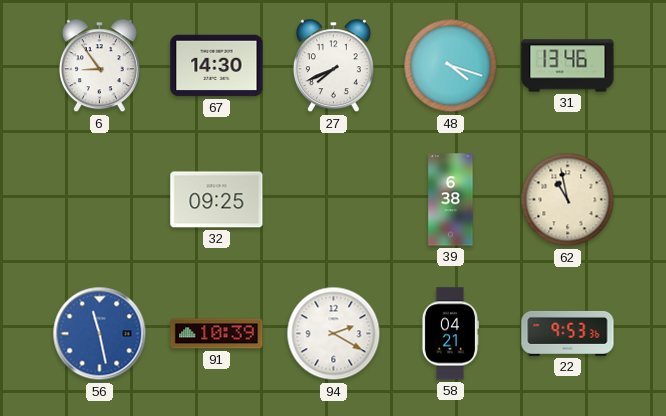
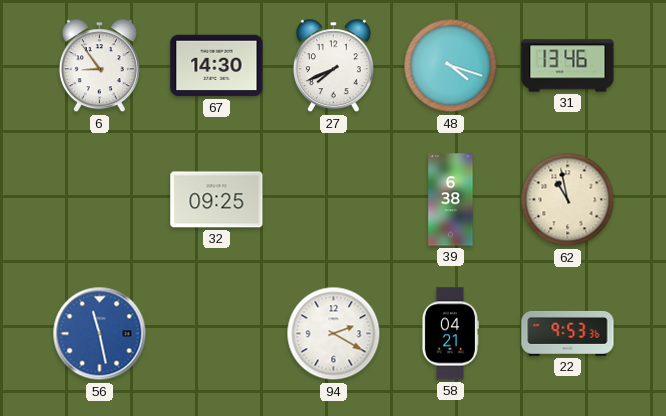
91: 10:39 -> none (217, 334)
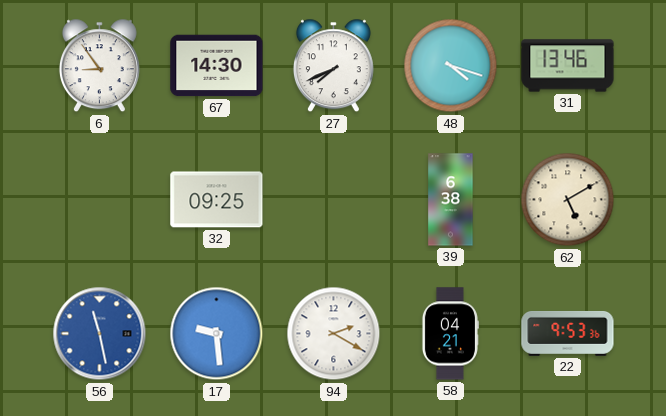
62: 10:58 -> 5:10 (568, 200)
17: none -> 9:29 (217, 334)
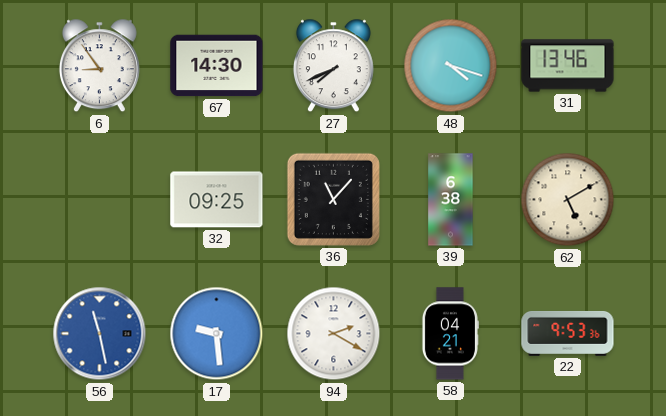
36: none -> 11:07 (333, 199)
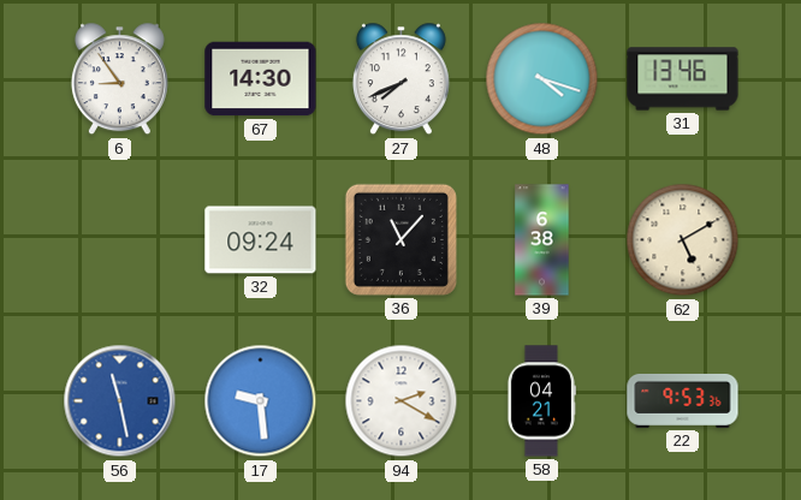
32: 09:25 -> 09:24 (261, 240)
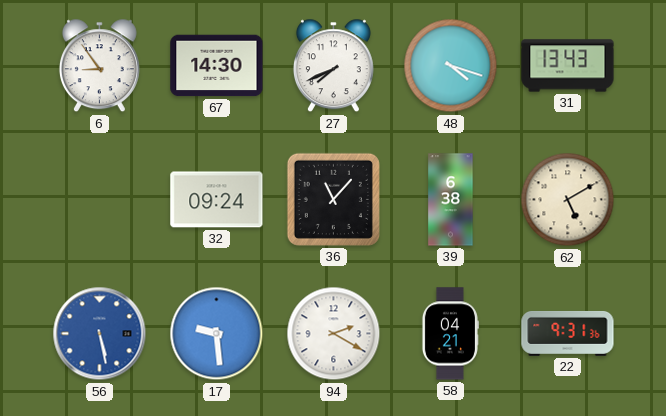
31: 13:46 -> 13:43 (568, 66)
56: 11:28 -> 5:28 (100, 334)
22: 9:53 -> 9:31 (568, 333)
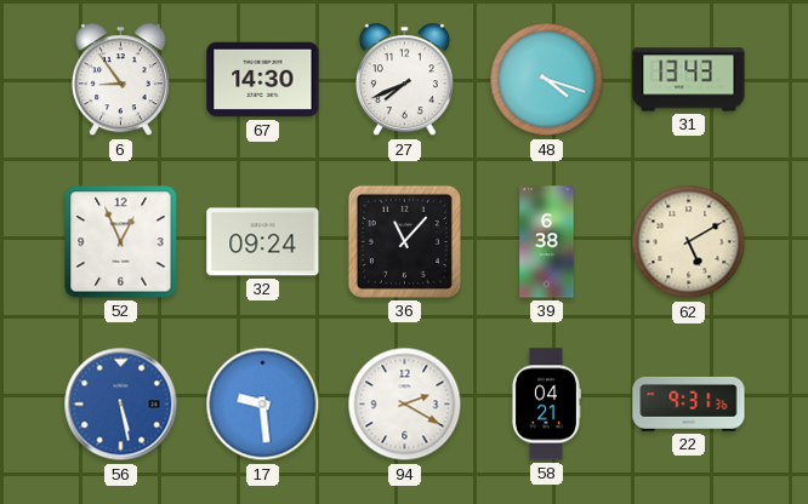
52: none -> 12:56 (121, 242)
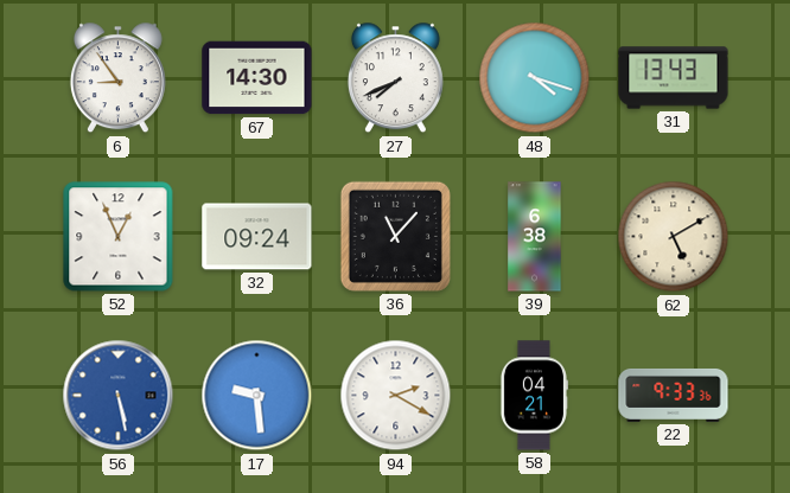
22: 9:31 -> 9:33 (674, 395)
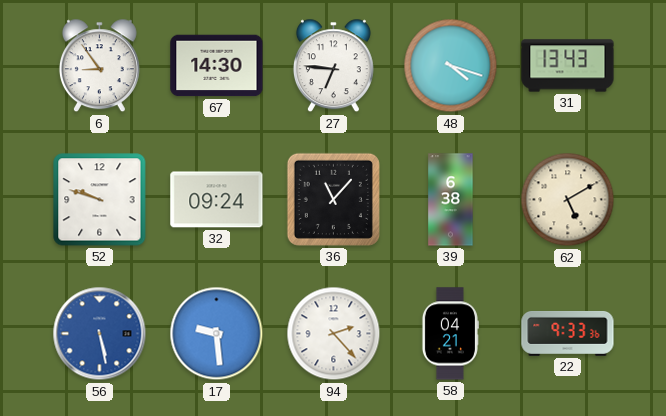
27: 7:41 -> 6:46 (333, 66)
52: 12:56 -> 9:48 (100, 200)
94: 2:20 -> 2:23 (334, 334)
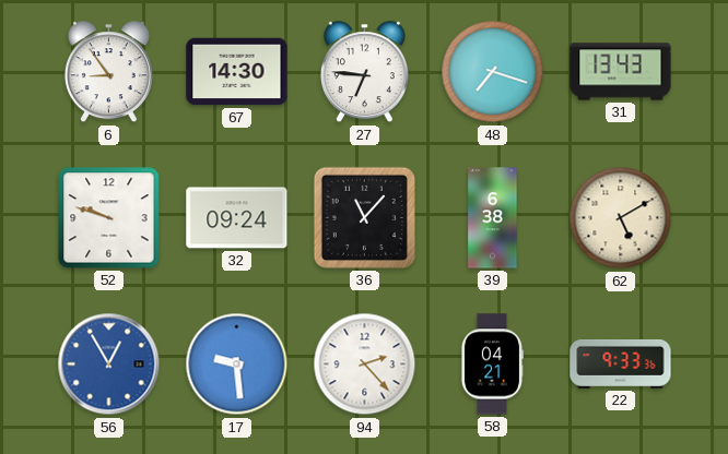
48: 4:18 -> 7:18 (493, 72)
56: 5:28 -> 12:55 (109, 365)
